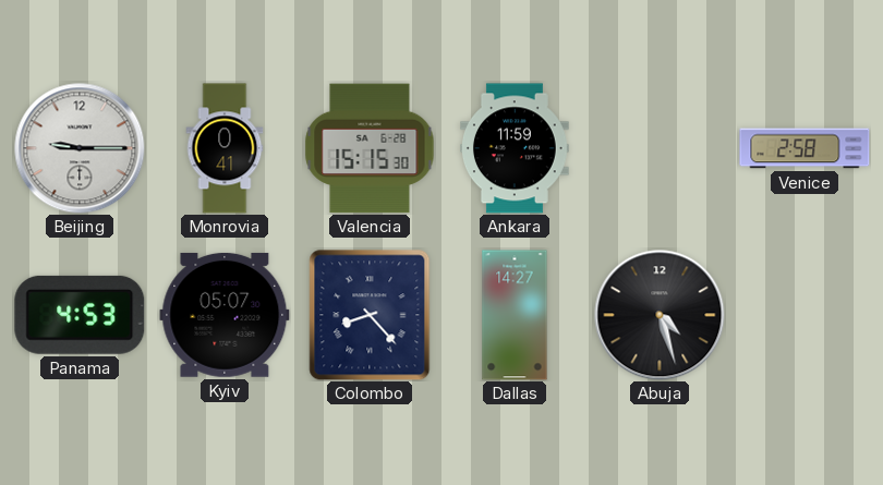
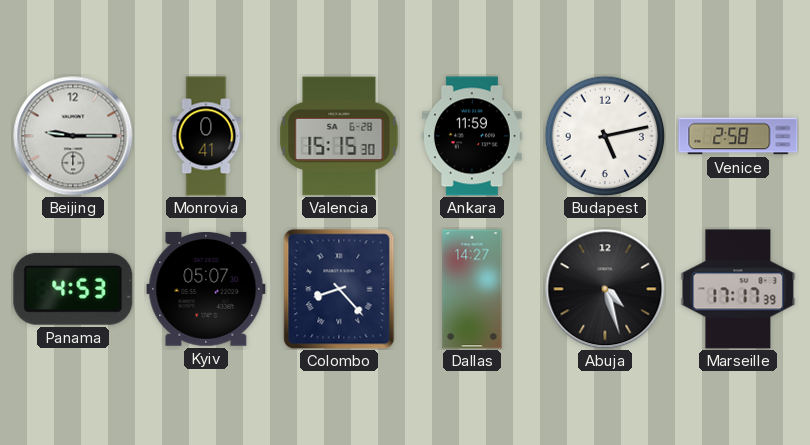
Budapest: none -> 5:13 (605, 136)
Marseille: none -> 17:17 (738, 289)
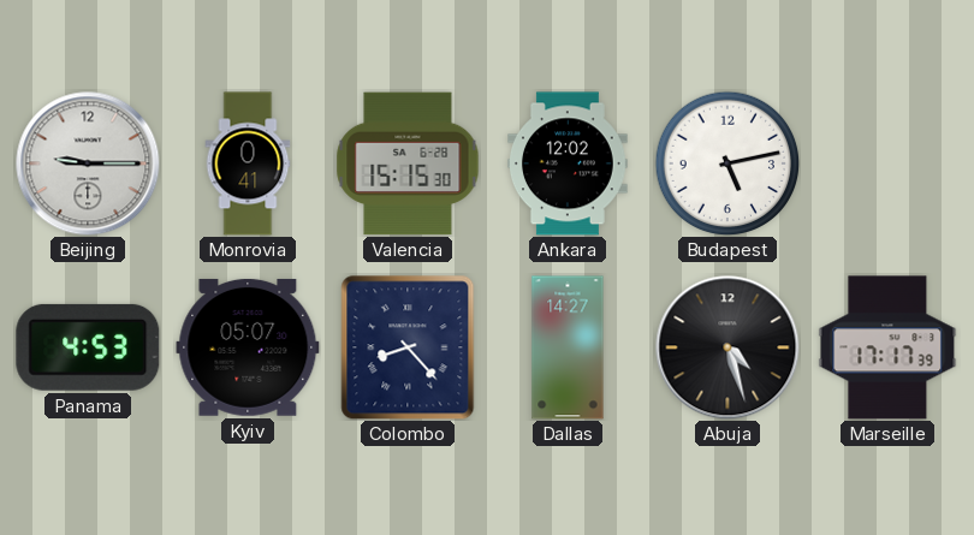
Ankara: 11:59 -> 12:02 (569, 164)
Venice: 2:58 -> none (738, 136)
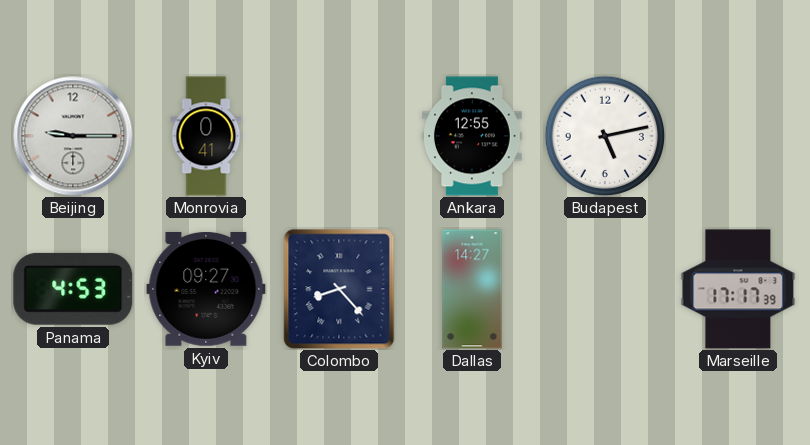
Valencia: 15:15 -> none (408, 164)
Ankara: 12:02 -> 12:55 (473, 136)
Kyiv: 05:07 -> 09:27 (206, 289)
Abuja: 4:27 -> none (727, 347)
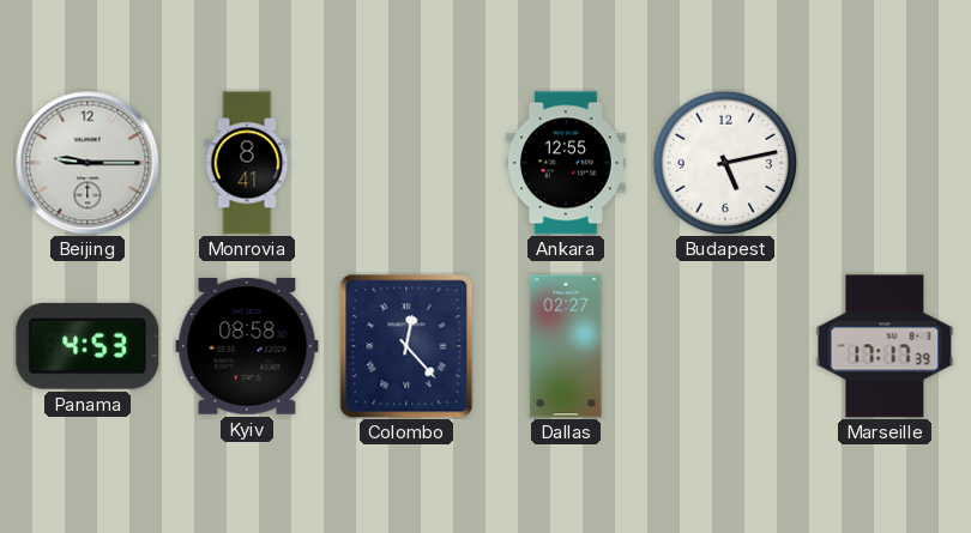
Monrovia: 0:41 -> 8:41 (247, 163)
Kyiv: 09:27 -> 08:58 (247, 346)
Colombo: 8:23 -> 12:23 (406, 346)
Dallas: 14:27 -> 02:27 (566, 346)
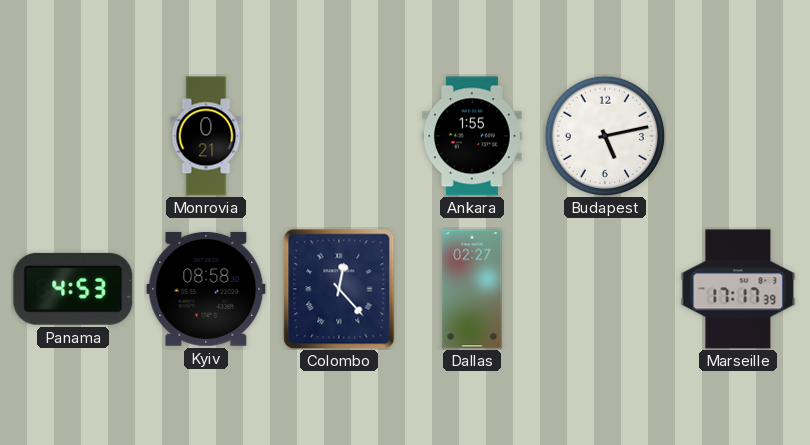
Beijing: 9:15 -> none (88, 163)
Monrovia: 8:41 -> 0:21 (206, 136)
Ankara: 12:55 -> 1:55 (473, 136)
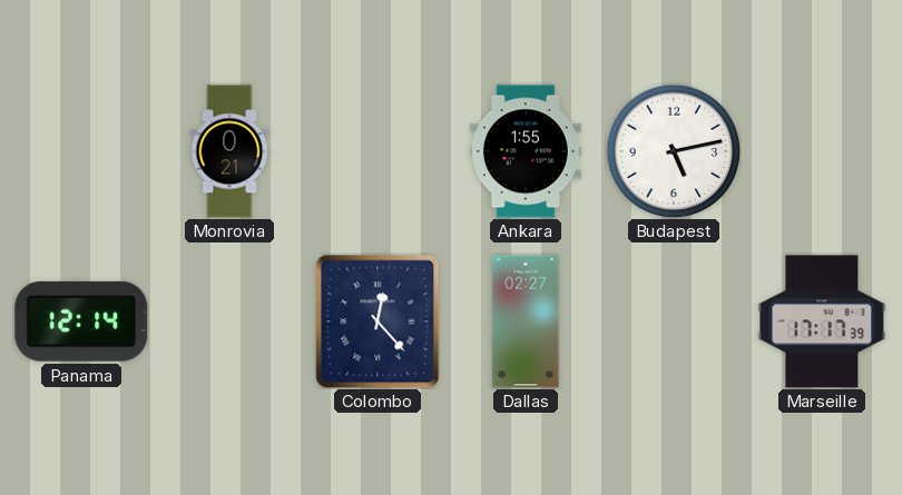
Panama: 4:53 -> 12:14 (81, 321)
Kyiv: 08:58 -> none (206, 289)
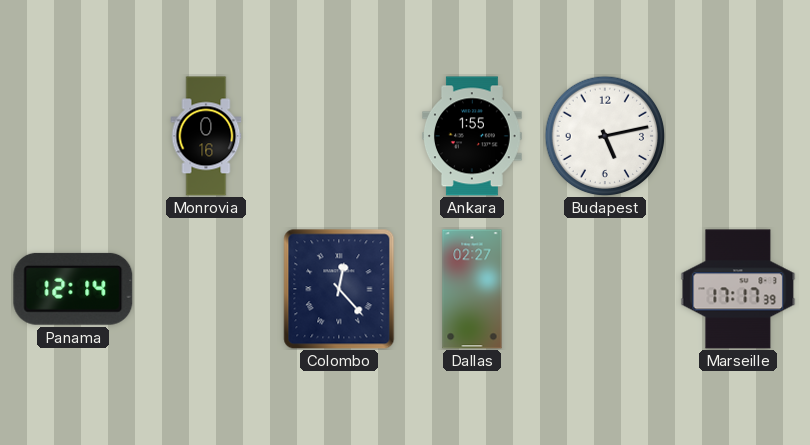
Monrovia: 0:21 -> 0:16 (206, 136)
